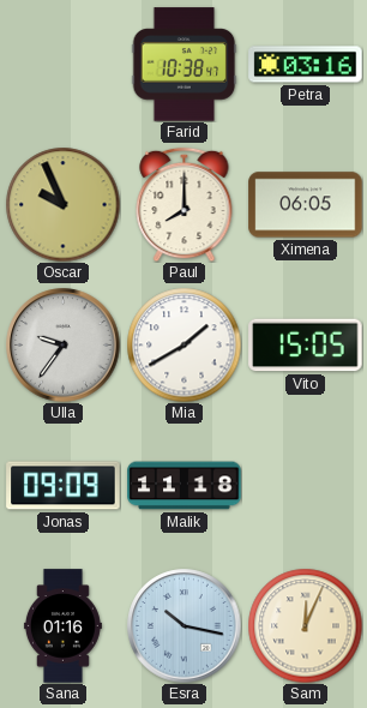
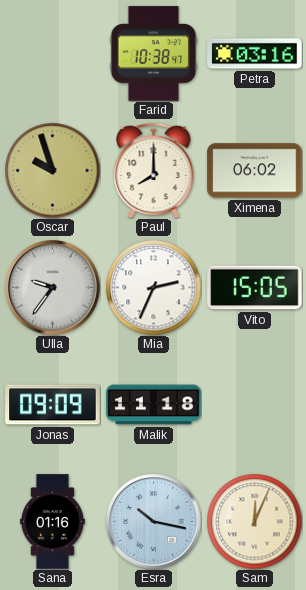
Oscar: 9:56 -> 9:57 (52, 170)
Ximena: 06:05 -> 06:02 (255, 171)
Mia: 1:40 -> 2:34 (153, 287)
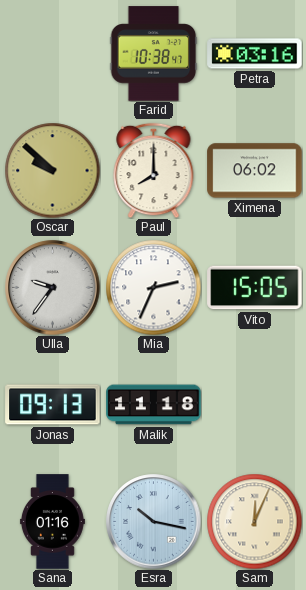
Oscar: 9:57 -> 9:52 (52, 170)
Jonas: 09:09 -> 09:13 (53, 405)
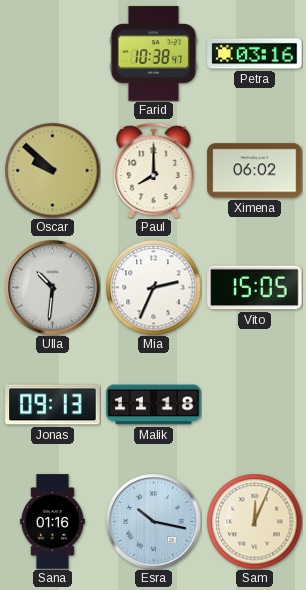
Ulla: 9:36 -> 10:31 (53, 288)
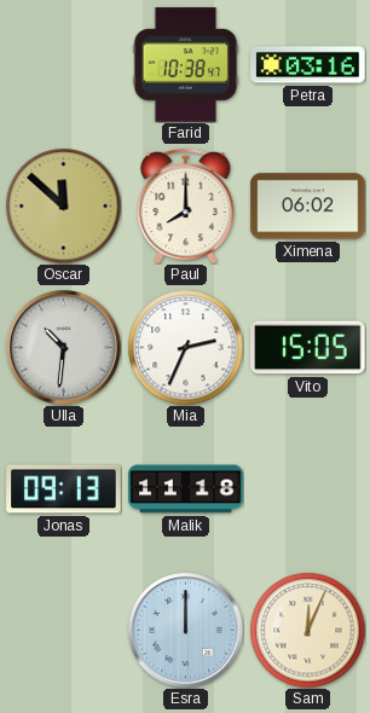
Oscar: 9:52 -> 11:52 (63, 205)
Sana: 01:16 -> none (52, 522)
Esra: 10:17 -> 12:00 (186, 631)
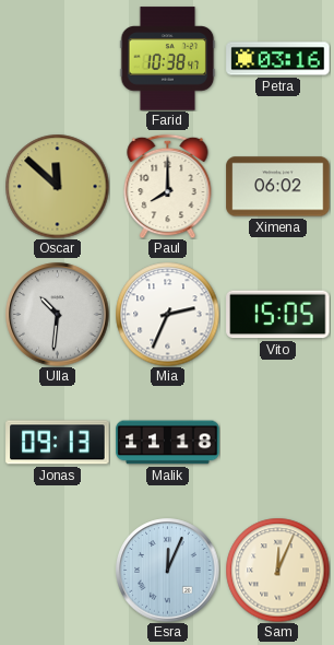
Esra: 12:00 -> 12:04 (168, 571)
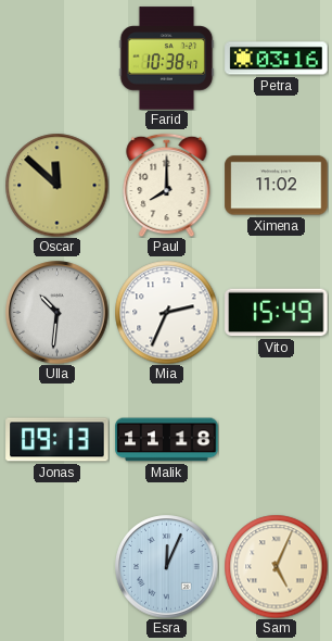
Ximena: 06:02 -> 11:02 (277, 186)
Vito: 15:05 -> 15:49 (277, 313)
Sam: 12:04 -> 5:04 (276, 566)
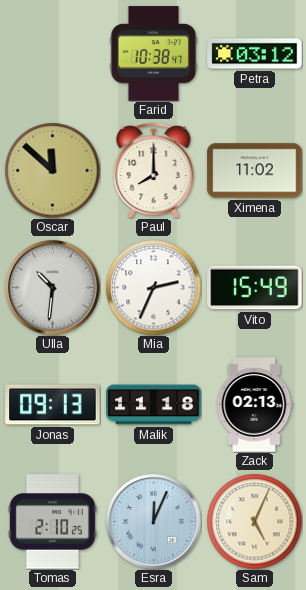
Petra: 03:16 -> 03:12 (255, 54)
Zack: none -> 02:13 (254, 405)
Tomas: none -> 2:10 (52, 522)
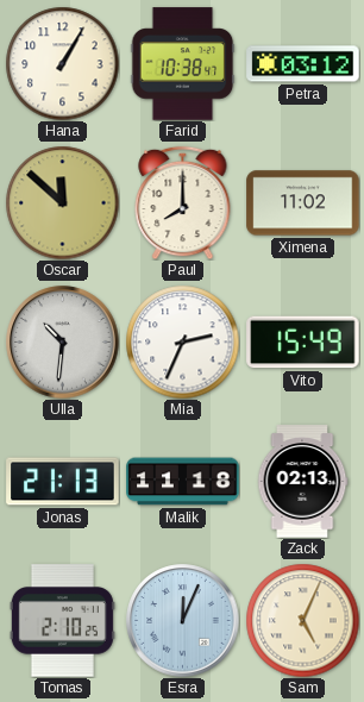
Hana: none -> 1:05 (62, 63)
Jonas: 09:13 -> 21:13 (63, 482)
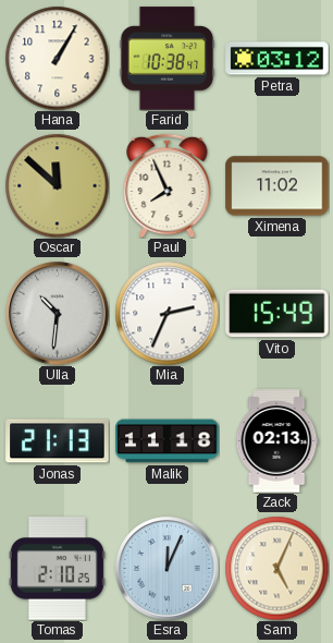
Paul: 8:00 -> 7:56 (168, 185)
